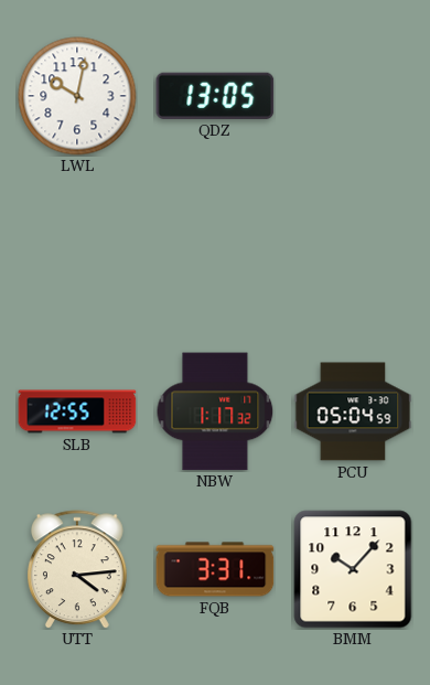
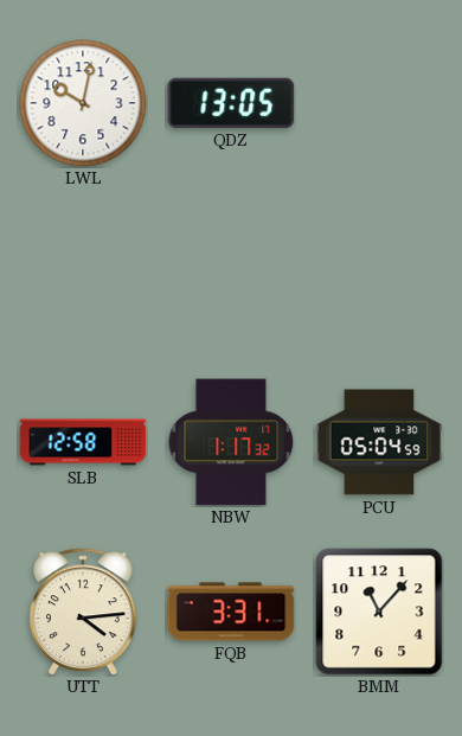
SLB: 12:55 -> 12:58 (83, 442)
BMM: 10:07 -> 11:07 (379, 612)
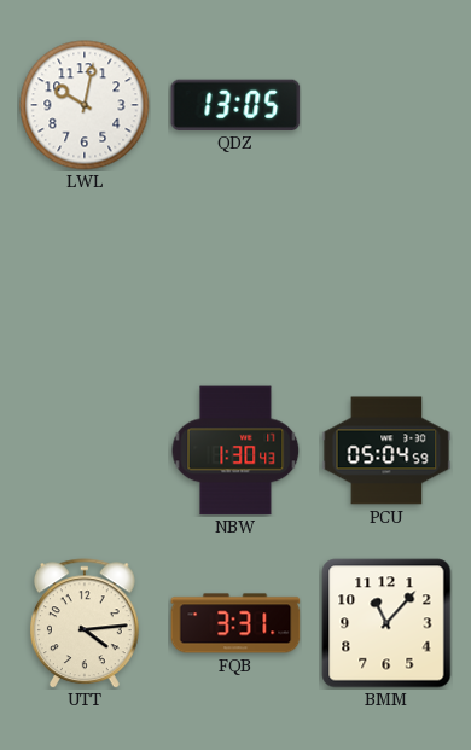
SLB: 12:58 -> none (83, 442)
NBW: 1:17 -> 1:30 (235, 450)
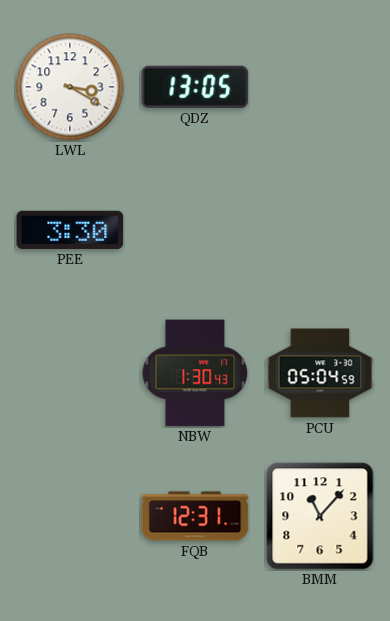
LWL: 10:02 -> 3:20 (70, 87)
PEE: none -> 3:30 (70, 230)
UTT: 4:14 -> none (85, 623)
FQB: 3:31 -> 12:31 (195, 516)
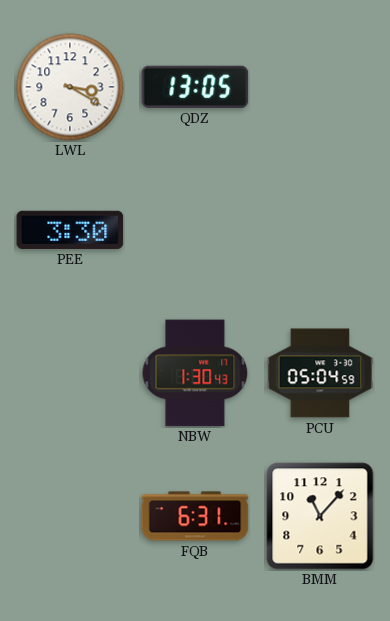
FQB: 12:31 -> 6:31 (195, 516)
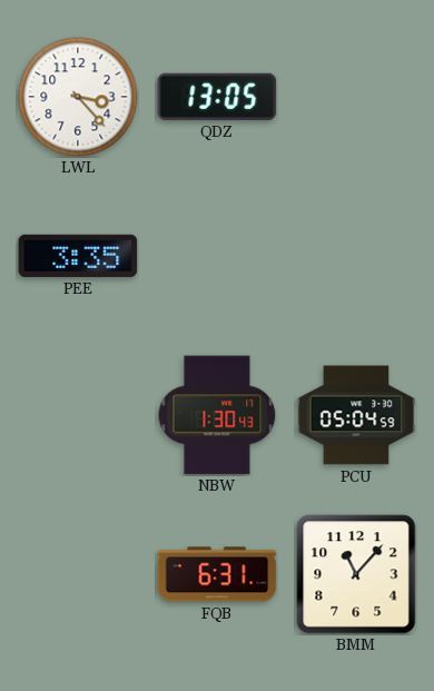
LWL: 3:20 -> 3:23 (78, 97)
PEE: 3:30 -> 3:35 (78, 256)
